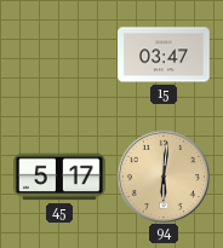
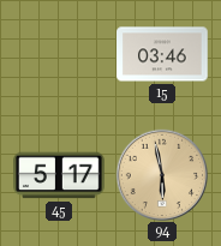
15: 03:47 -> 03:46 (162, 54)
94: 6:01 -> 5:58 (161, 174)
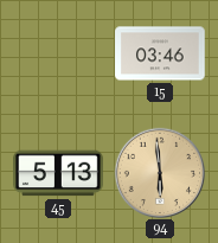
45: 5:17 -> 5:13 (58, 173)
94: 5:58 -> 5:59 (159, 172)
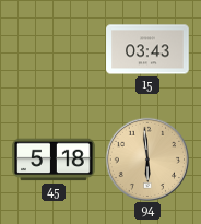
15: 03:46 -> 03:43 (147, 49)
45: 5:13 -> 5:18 (54, 160)
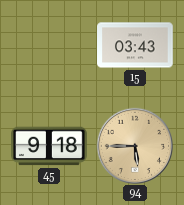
45: 5:18 -> 9:18 (49, 146)
94: 5:59 -> 5:45 (134, 145)
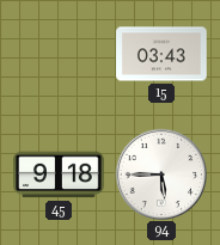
94 dial: champagne -> white (160, 173)
